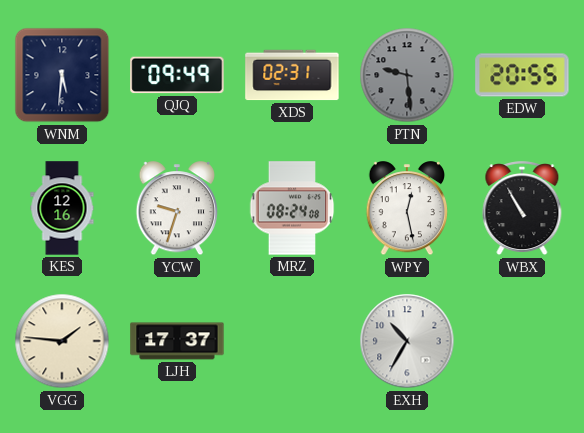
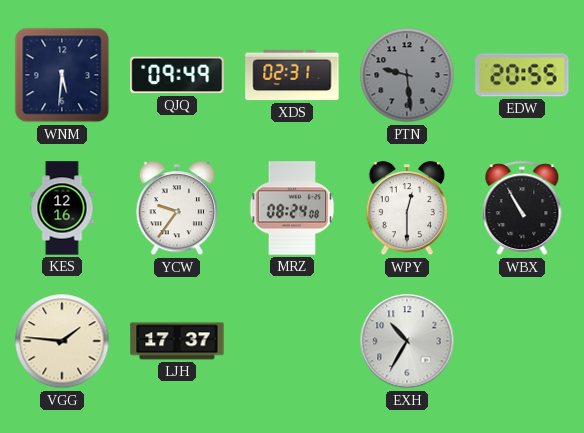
YCW: 9:33 -> 9:36 (177, 209)
WPY: 12:28 -> 12:30 (407, 209)
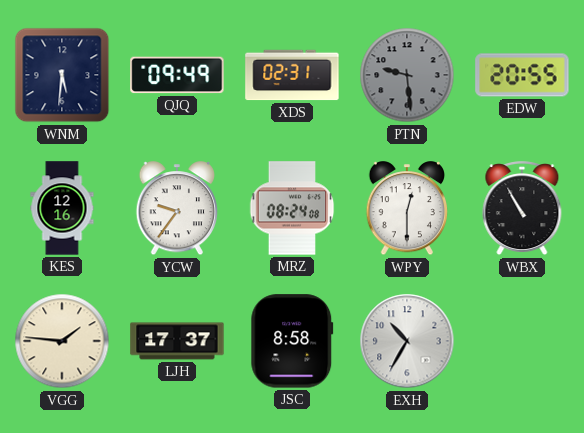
JSC: none -> 8:58 (292, 341)
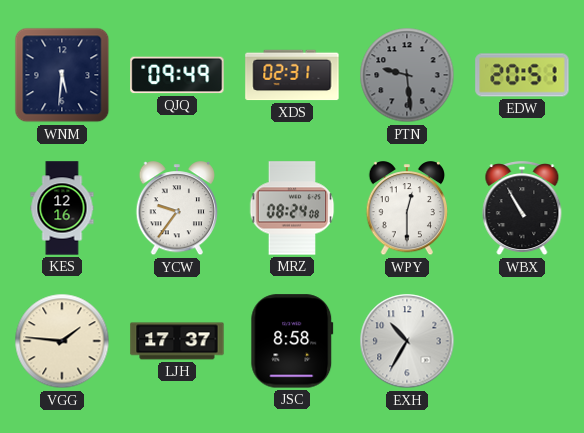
EDW: 20:55 -> 20:51 (522, 75)
